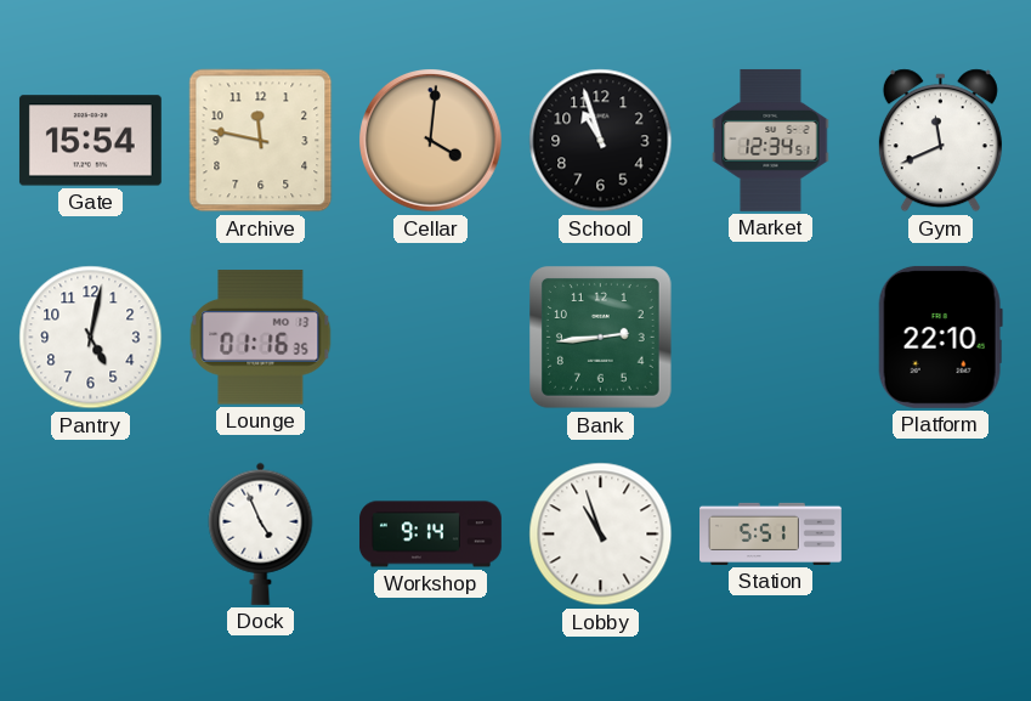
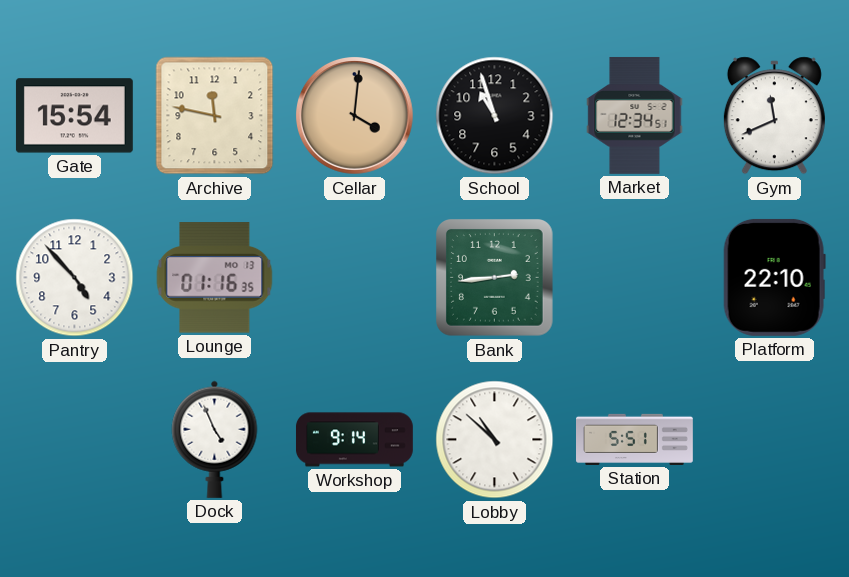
Pantry: 5:02 -> 4:53 (75, 278)
Lobby: 10:57 -> 10:52 (495, 440)
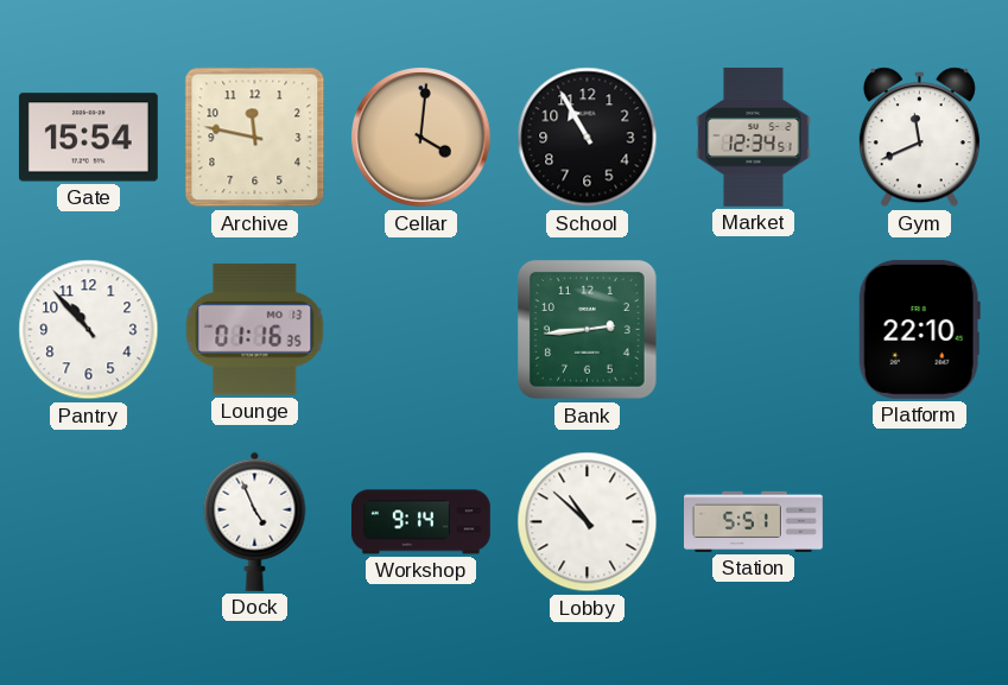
School: 10:57 -> 10:55 (588, 138)
Pantry: 4:53 -> 10:53 (89, 330)
